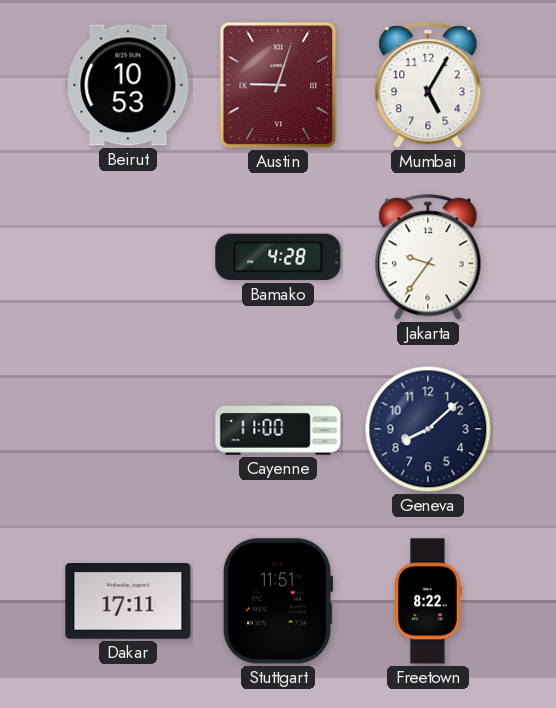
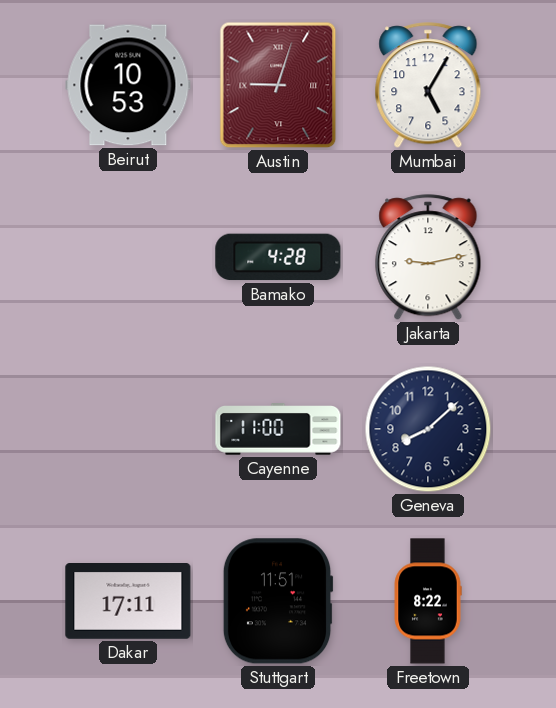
Jakarta: 9:36 -> 9:13 (428, 258)
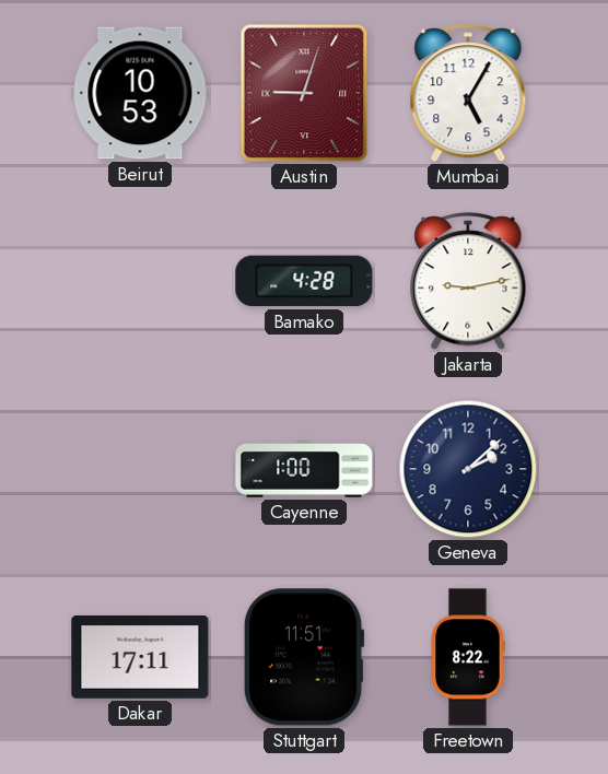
Cayenne: 11:00 -> 1:00 (304, 469)
Geneva: 8:08 -> 2:08 (468, 469)
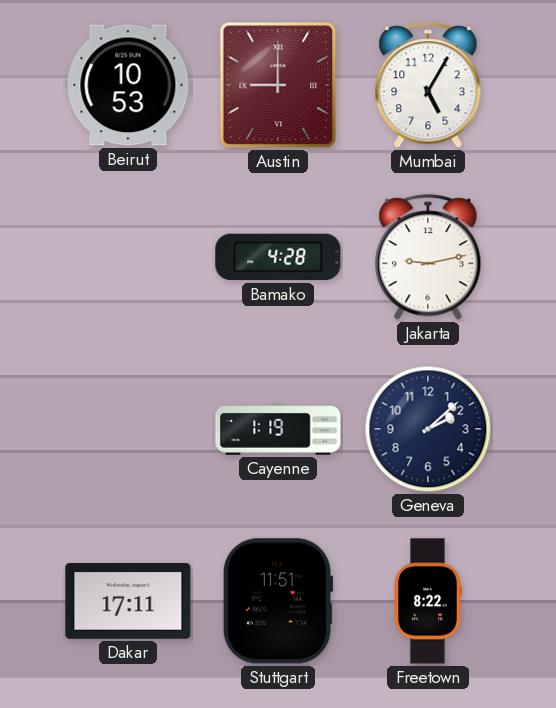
Austin: 9:03 -> 9:00 (278, 85)
Cayenne: 1:00 -> 1:19 (278, 429)
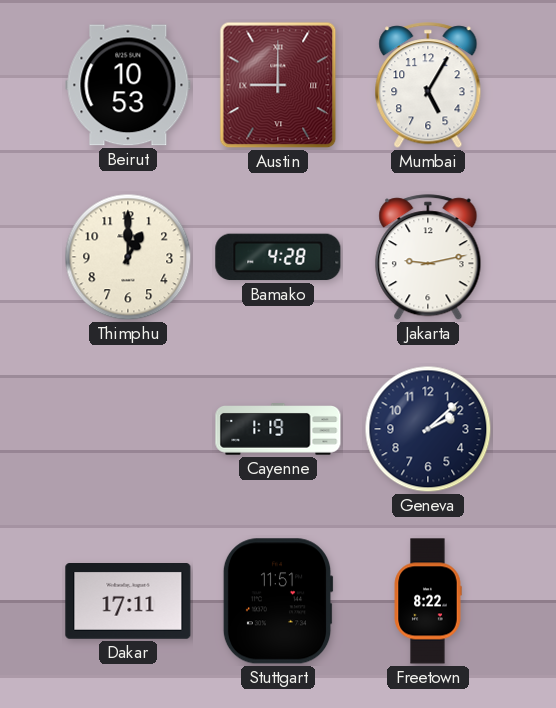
Thimphu: none -> 1:00 (128, 257)
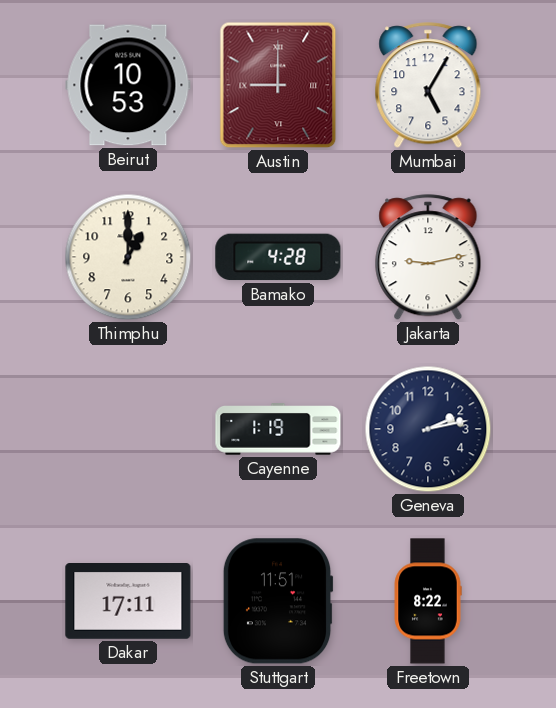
Geneva: 2:08 -> 2:13 (428, 429)
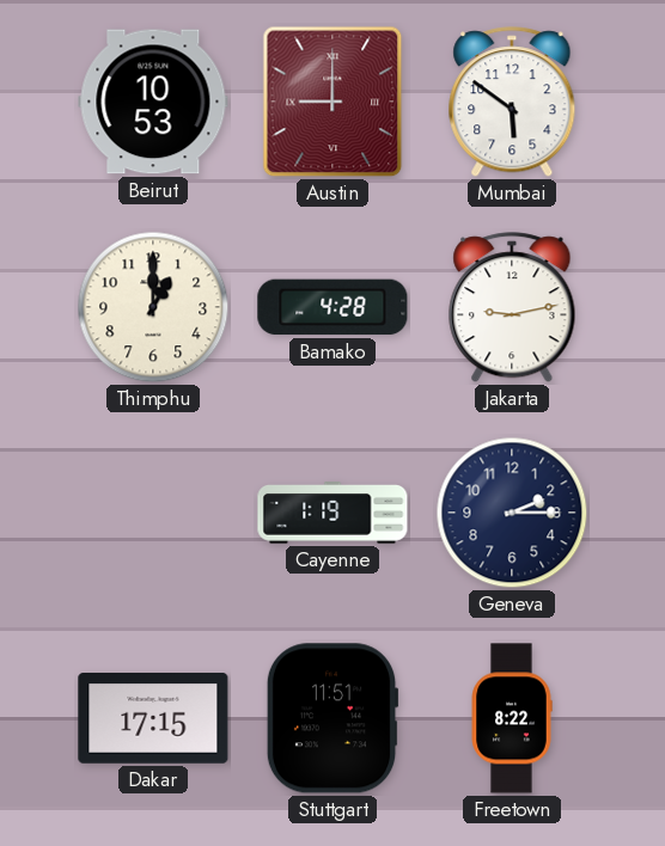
Mumbai: 5:05 -> 5:51 (512, 103)
Geneva: 2:13 -> 2:15 (512, 513)
Dakar: 17:11 -> 17:15 (153, 719)
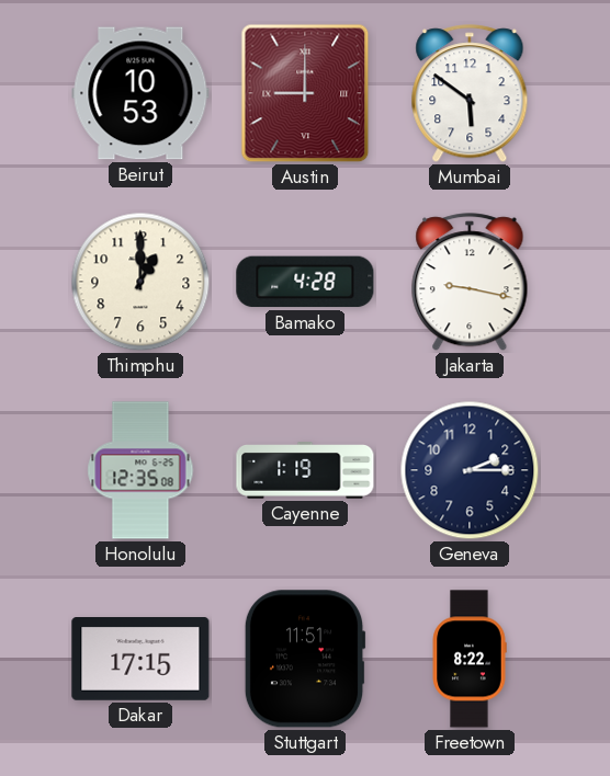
Jakarta: 9:13 -> 9:17 (470, 283)
Honolulu: none -> 12:35 (140, 470)
